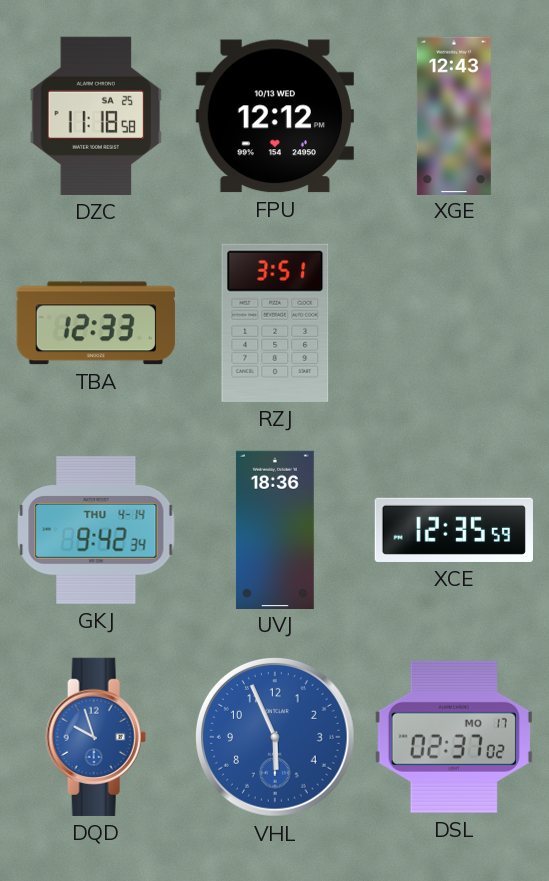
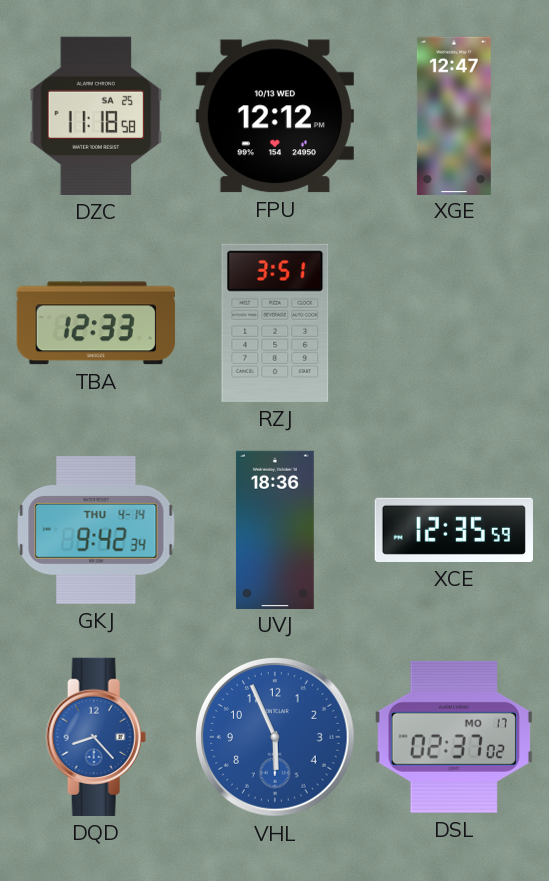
XGE: 12:43 -> 12:47 (454, 115)
DQD: 9:57 -> 8:23 (96, 737)
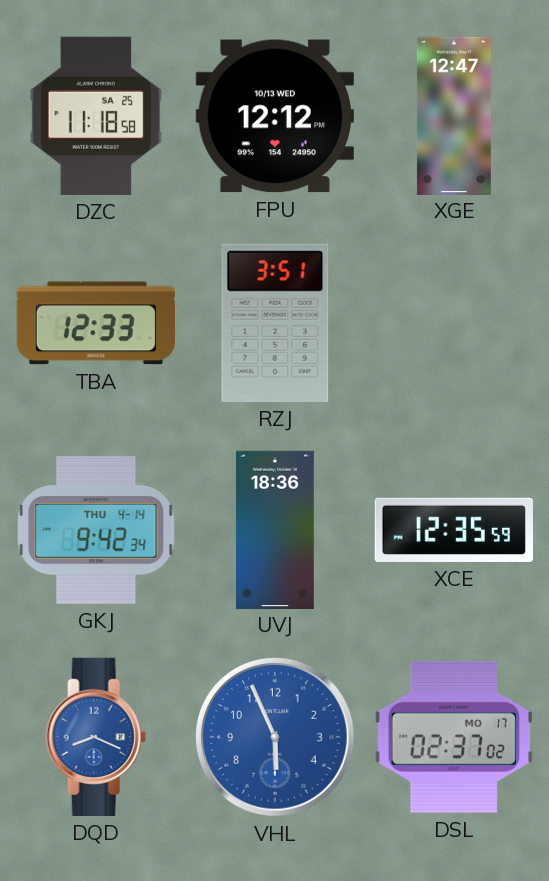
DQD: 8:23 -> 8:19 (96, 737)
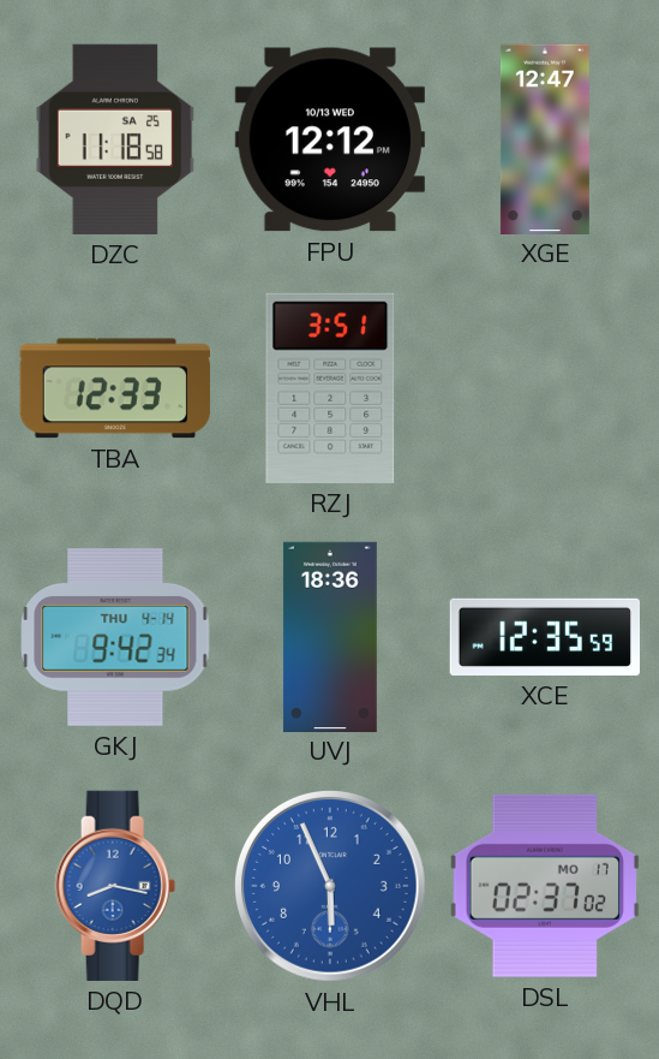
DQD: 8:19 -> 8:17 (115, 886)
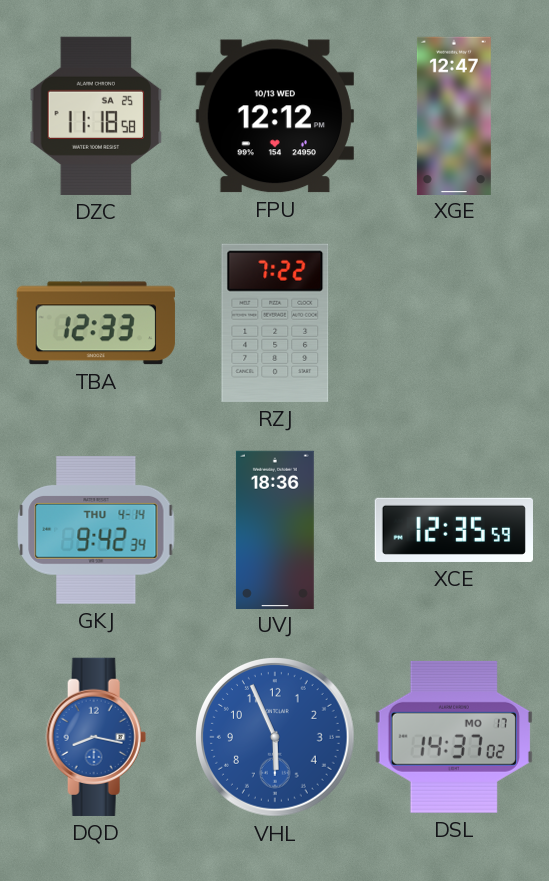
RZJ: 3:51 -> 7:22 (275, 323)
DSL: 02:37 -> 14:37 (454, 737)
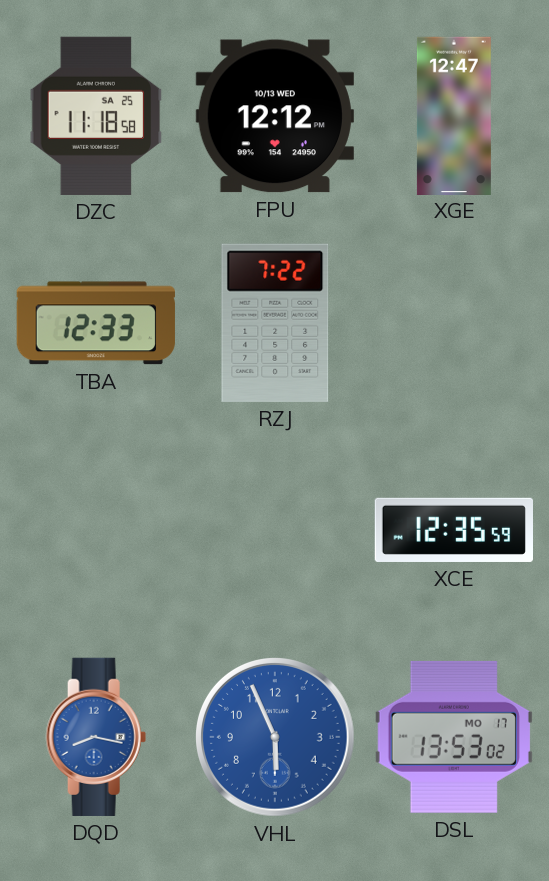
GKJ: 9:42 -> none (96, 530)
UVJ: 18:36 -> none (275, 529)
DSL: 14:37 -> 13:53 (454, 737)
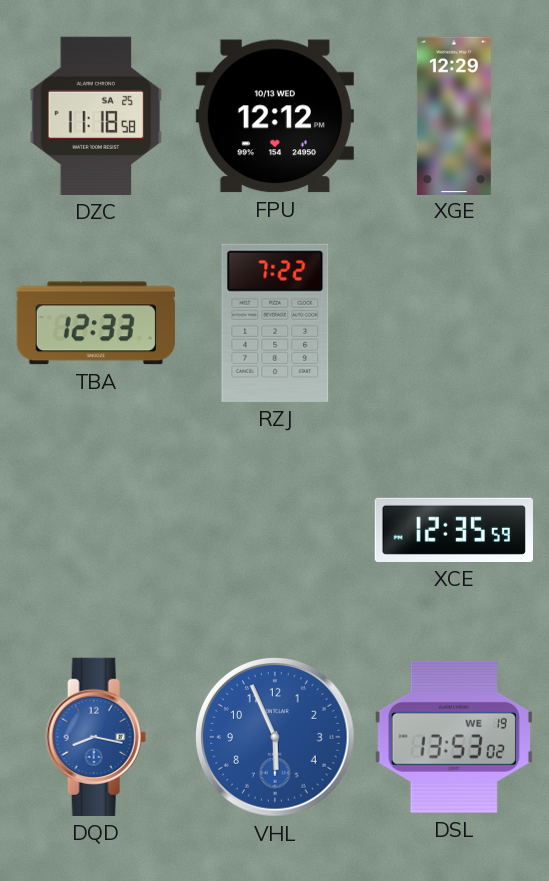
XGE: 12:47 -> 12:29 (454, 115)
DSL date: MO 17 -> WE 19 (454, 737)
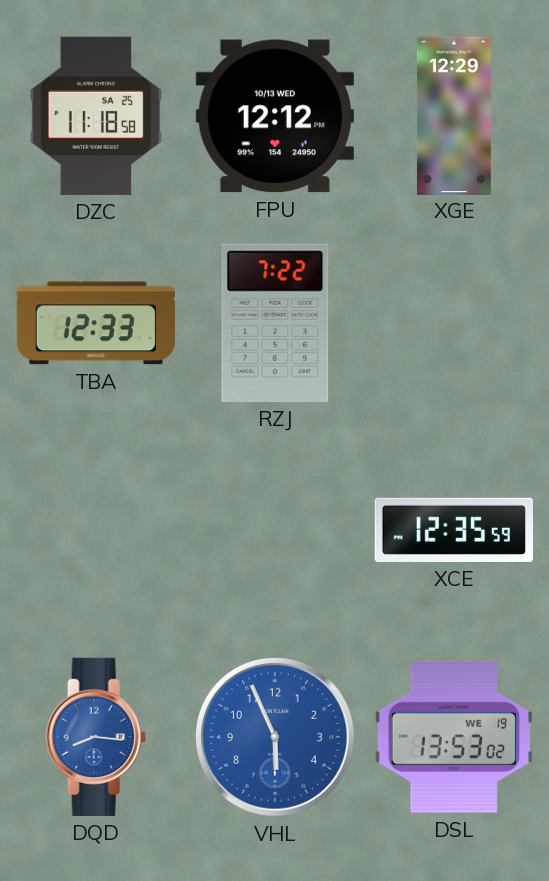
DQD: 8:17 -> 8:16 (96, 737)
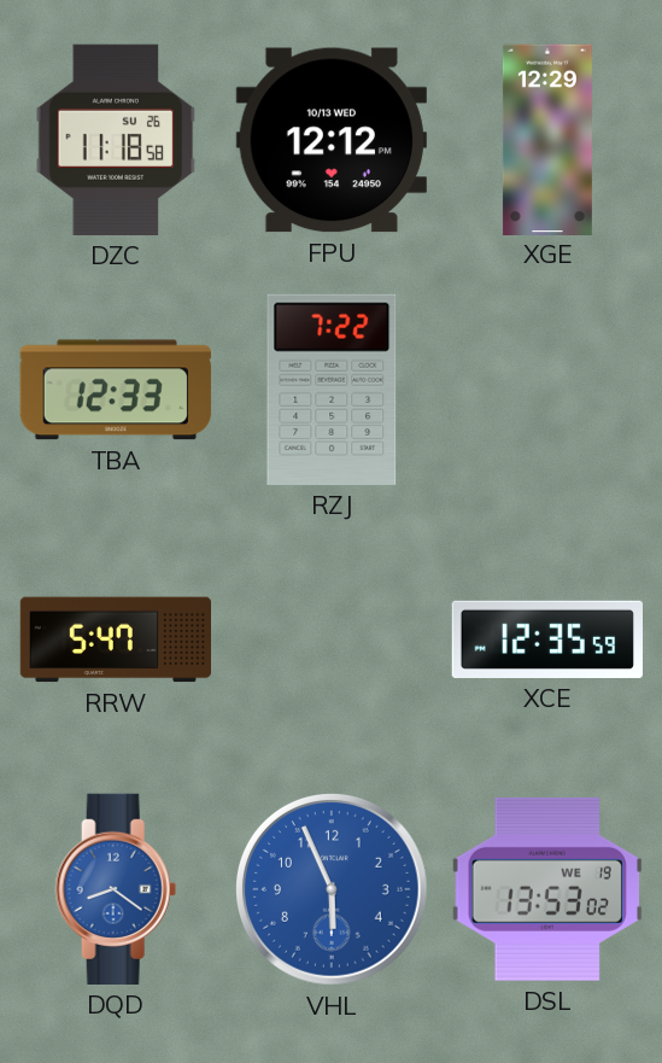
DZC date: SA 25 -> SU 26 (116, 140)
RRW: none -> 5:47 (115, 639)
DQD: 8:16 -> 8:21 (116, 889)
